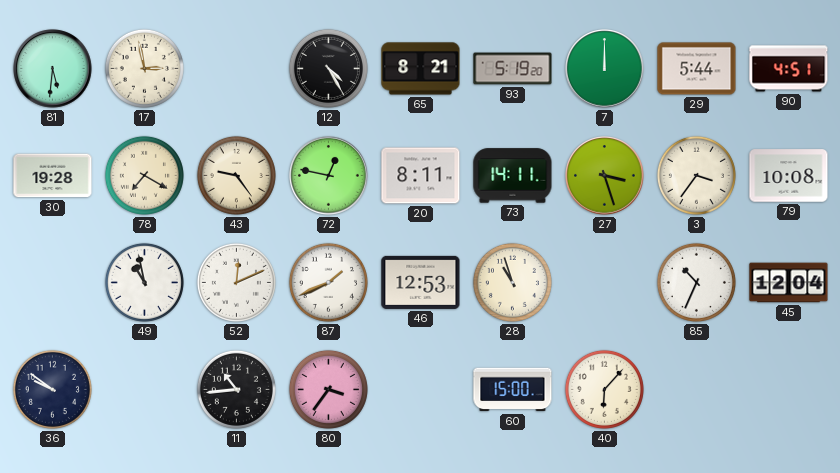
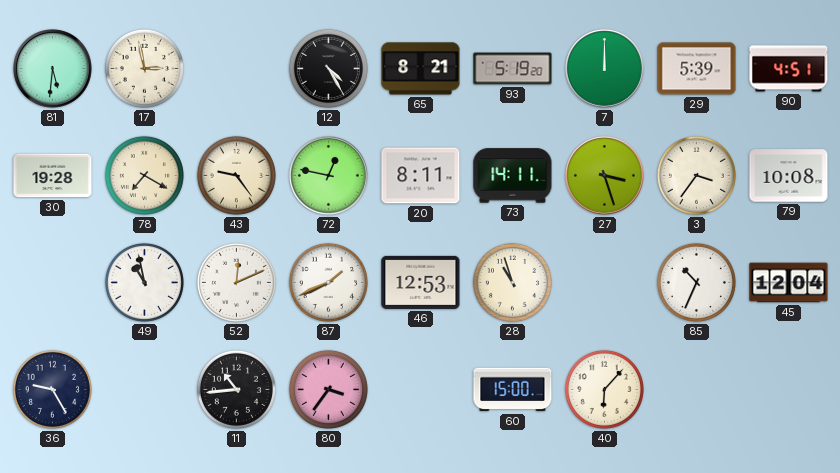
29: 5:44 -> 5:39 (697, 69)
36: 9:51 -> 9:25 (52, 389)
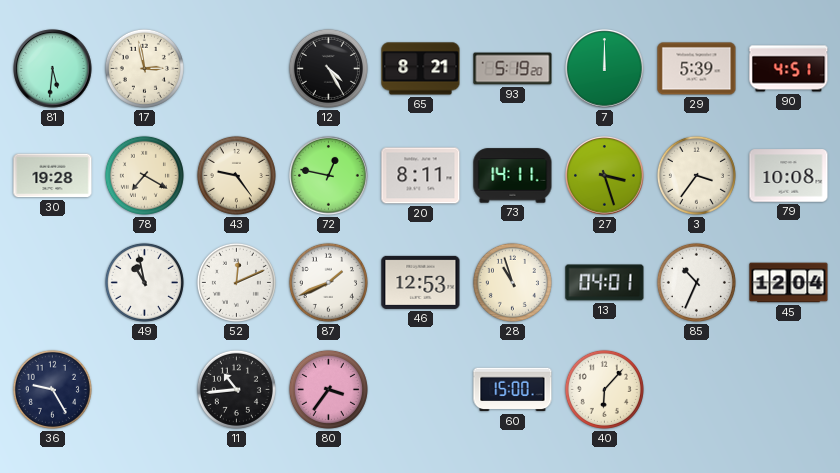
13: none -> 04:01 (605, 283)
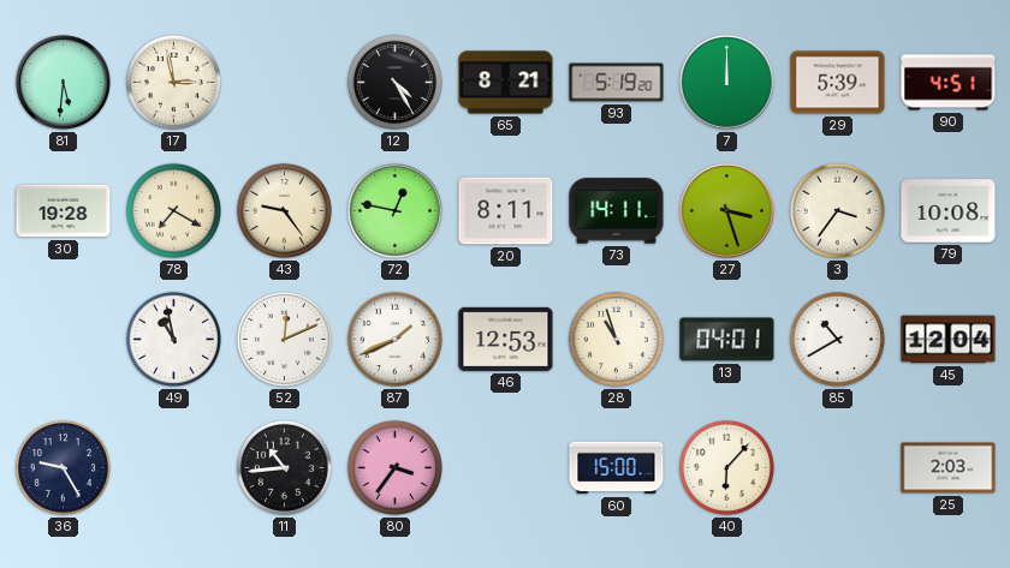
85: 10:34 -> 10:40 (837, 339)
25: none -> 2:03 (949, 468)
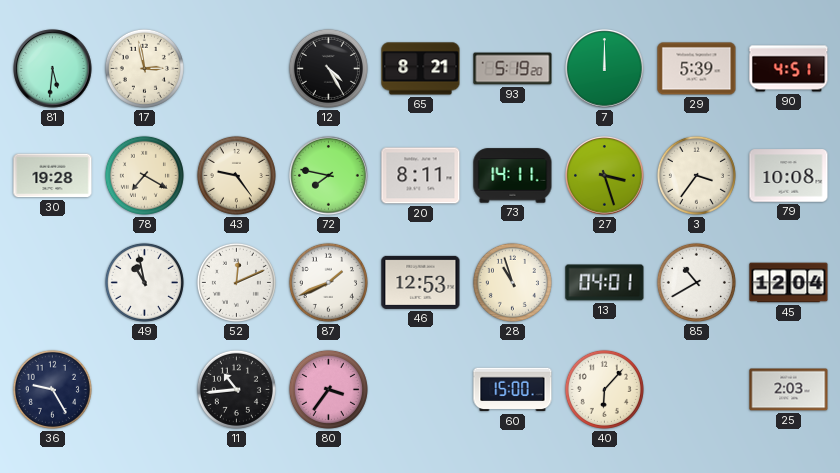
72: 12:47 -> 7:47 (329, 176)
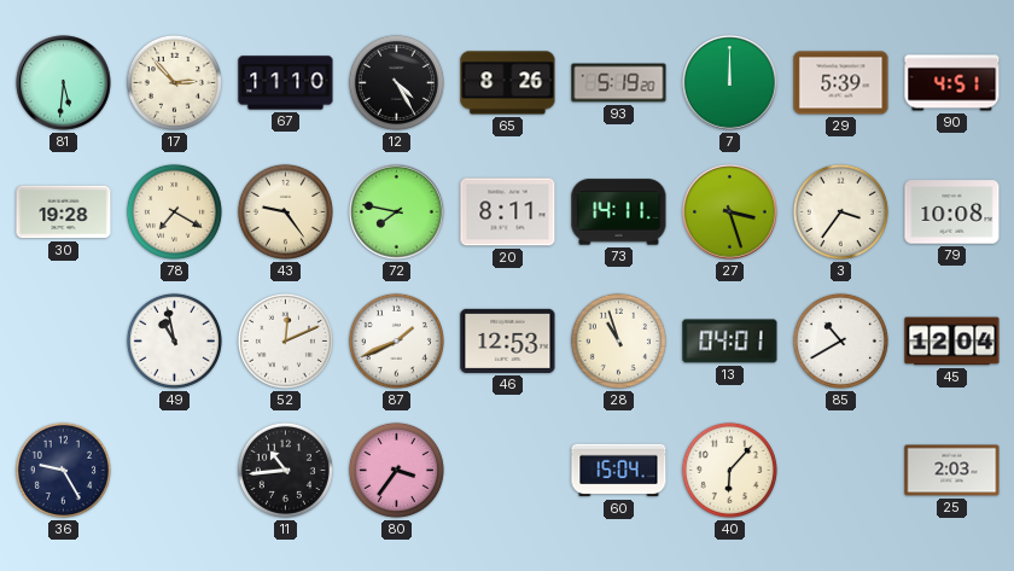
17: 2:58 -> 2:53 (174, 82)
67: none -> 11:10 (286, 83)
65: 8:21 -> 8:26 (508, 83)
60: 15:00 -> 15:04 (619, 471)
